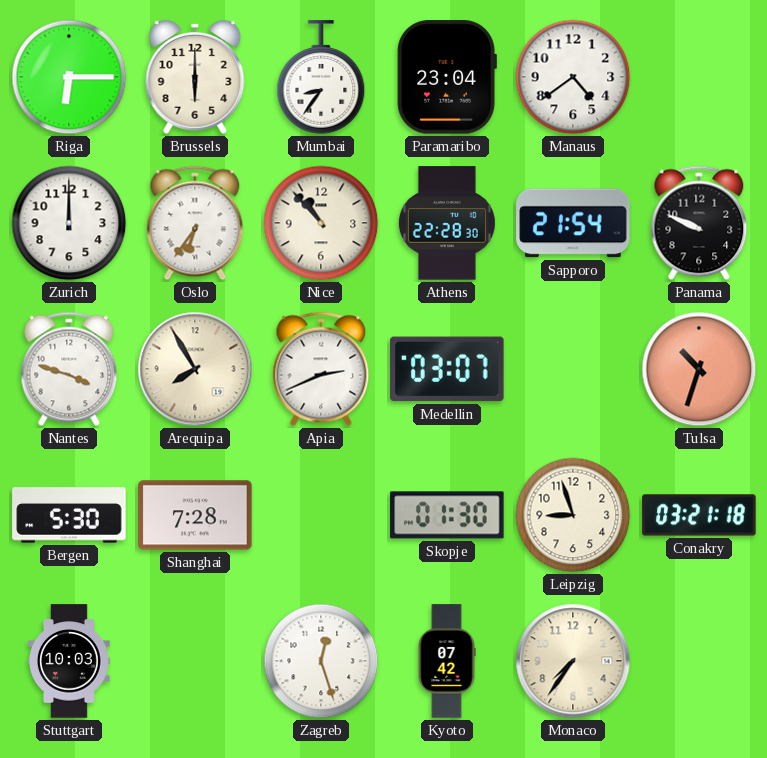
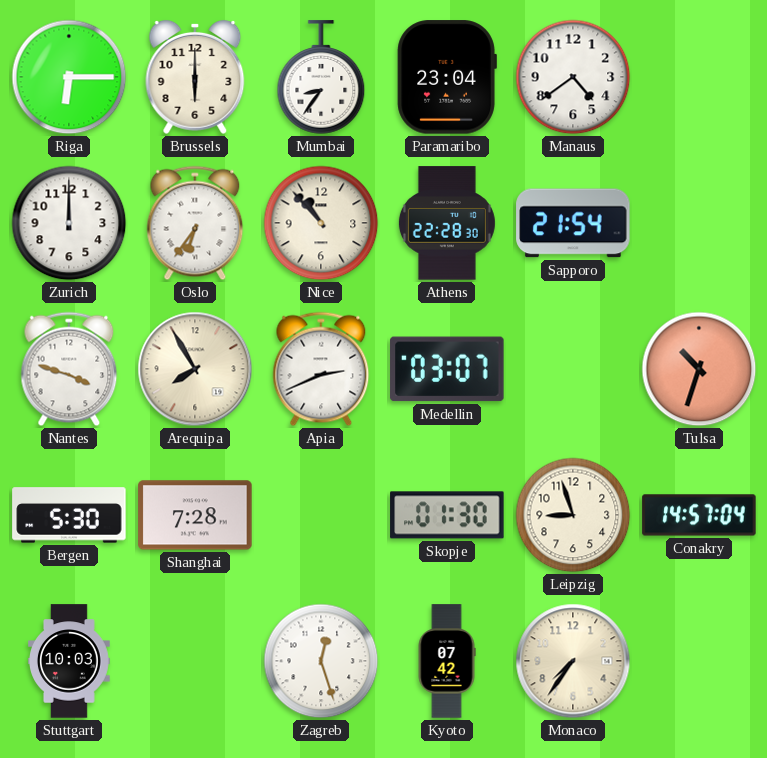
Panama: 9:49 -> none (699, 223)
Conakry: 03:21 -> 14:57 (699, 515)
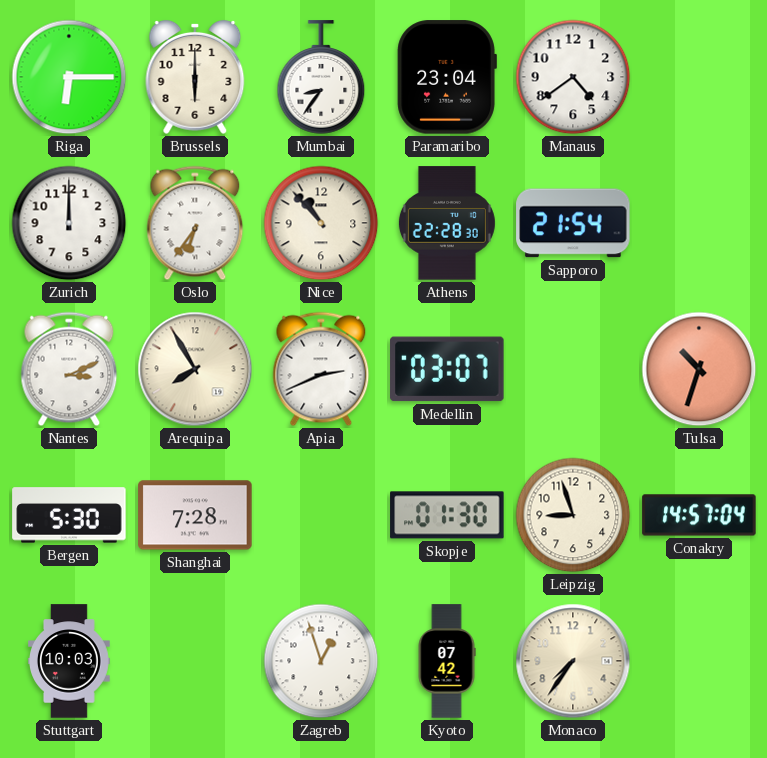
Nantes: 3:48 -> 3:11 (69, 369)
Zagreb: 12:27 -> 12:57 (321, 661)
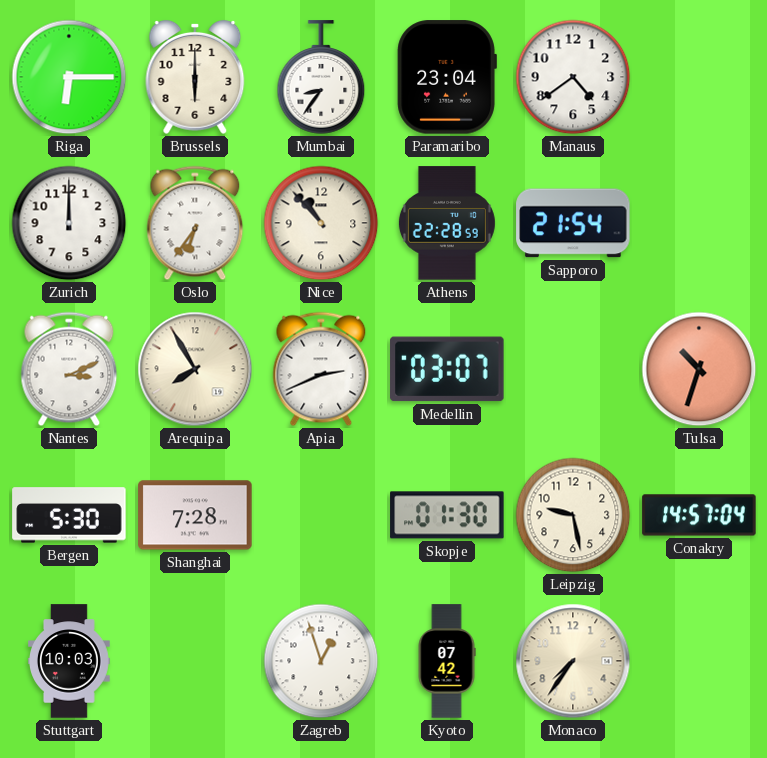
Athens: 22:28:30 -> 22:28:59 (447, 223)
Leipzig: 8:57 -> 9:28 (573, 515)
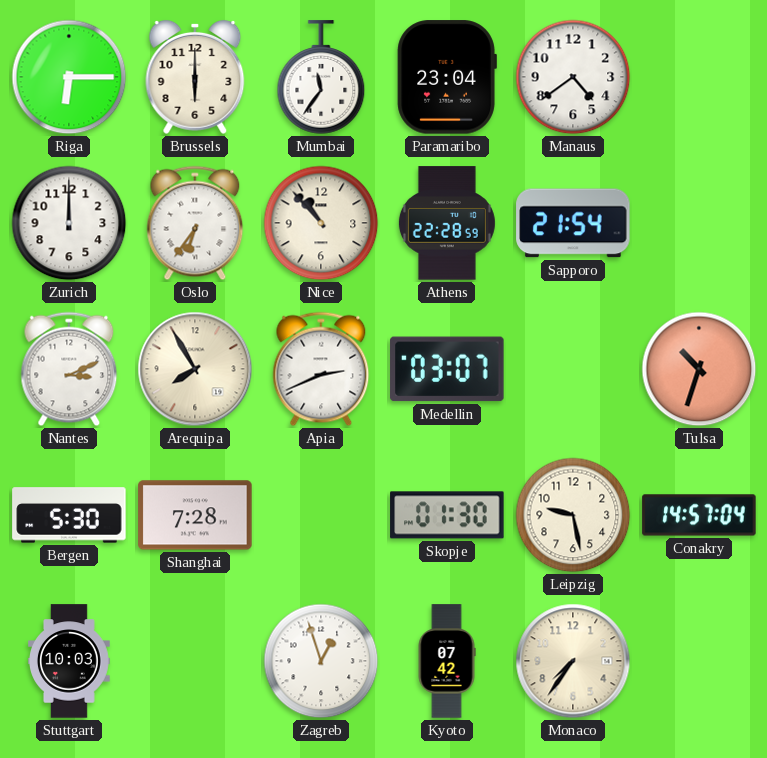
Mumbai: 8:36 -> 11:36 (321, 77)
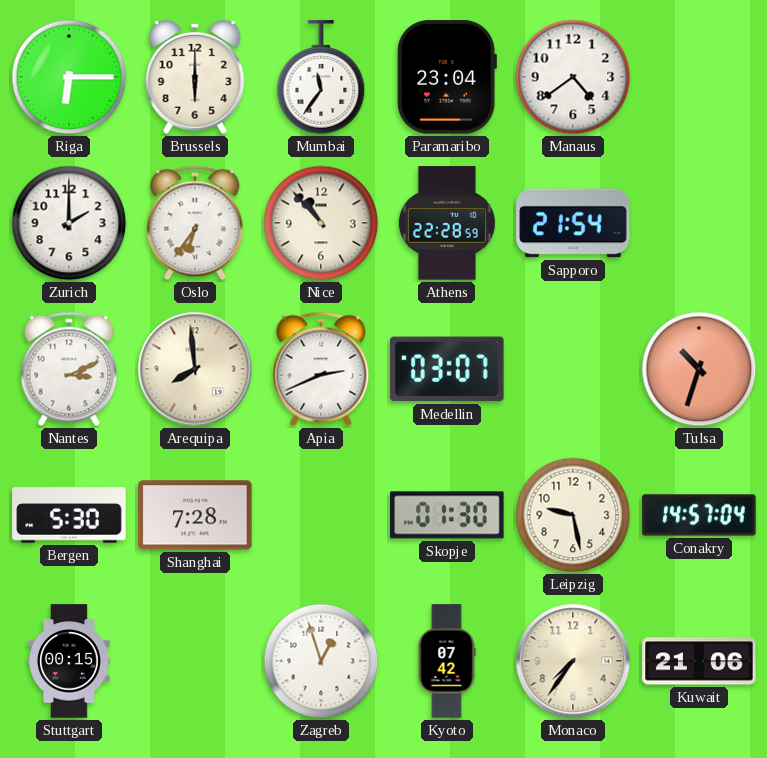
Zurich: 12:00 -> 2:00 (69, 223)
Arequipa: 7:55 -> 7:59 (195, 369)
Stuttgart: 10:03 -> 00:15 (70, 661)
Kuwait: none -> 21:06 (699, 661)
